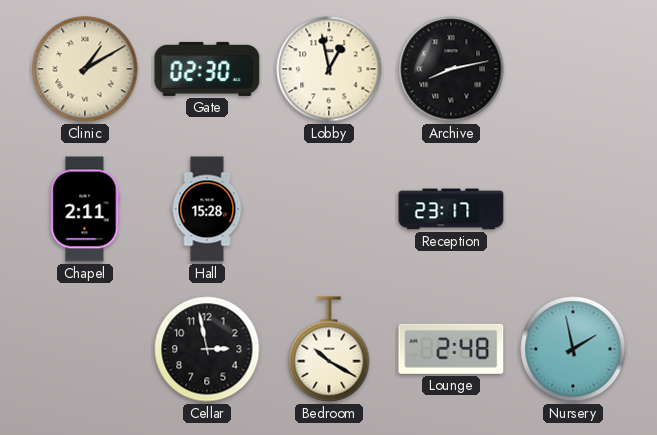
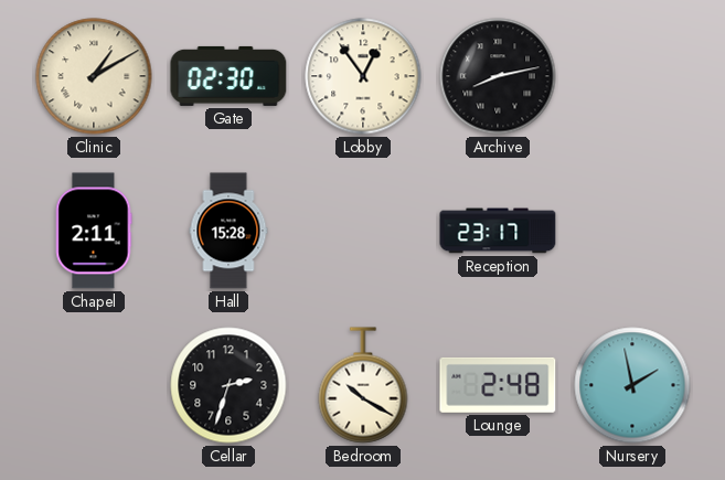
Lobby: 12:58 -> 12:54 (363, 76)
Cellar: 2:58 -> 2:33 (228, 385)
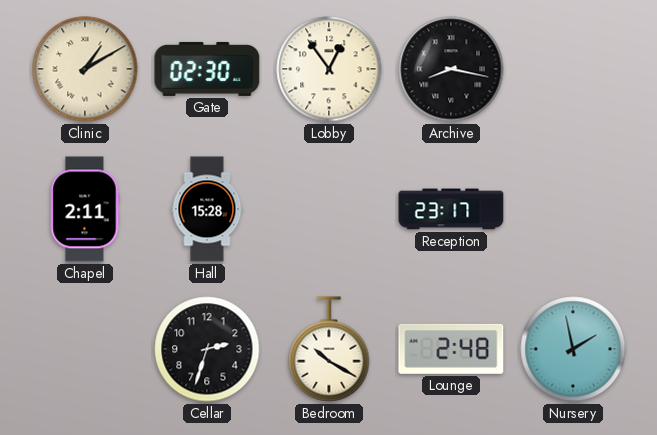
Archive: 8:13 -> 8:17 (451, 69)
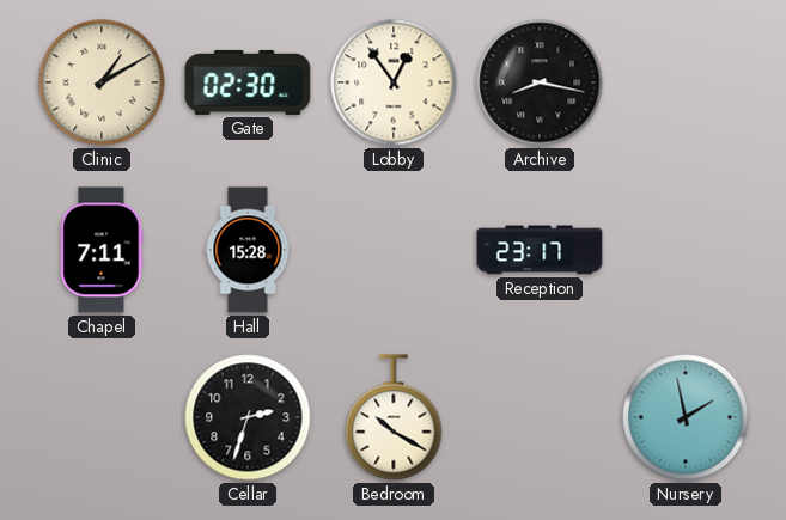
Chapel: 2:11 -> 7:11 (102, 250)
Lounge: 2:48 -> none (451, 349)
